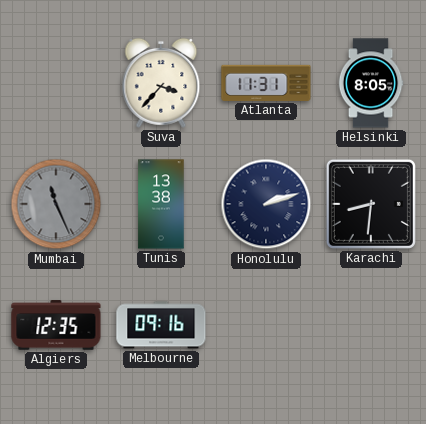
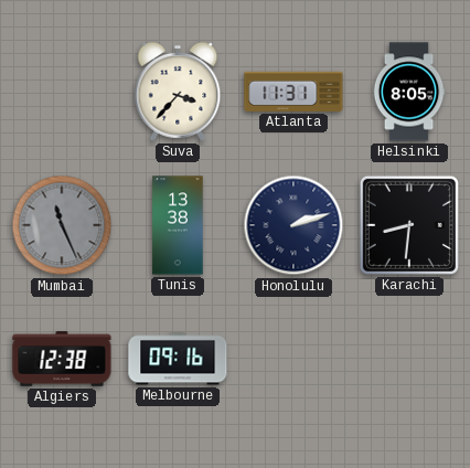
Algiers: 12:35 -> 12:38 (62, 359)
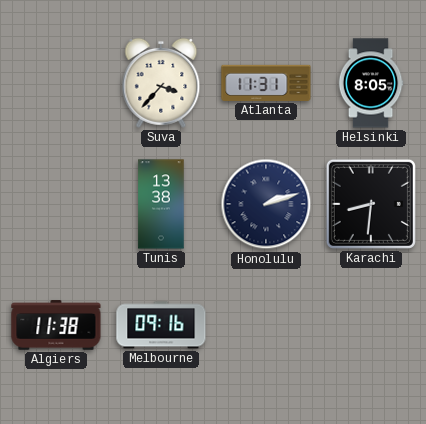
Mumbai: 11:26 -> none (62, 225)
Algiers: 12:38 -> 11:38 (56, 325)
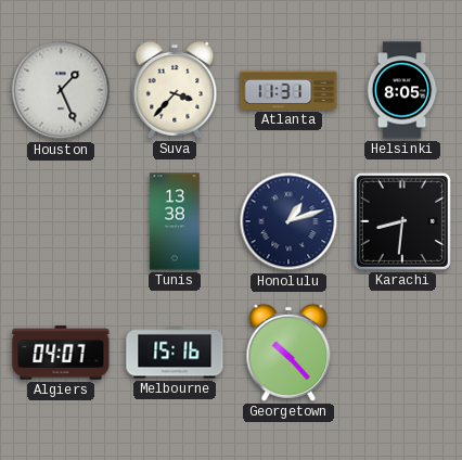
Houston: none -> 1:26 (61, 90)
Honolulu: 2:12 -> 1:12 (288, 221)
Algiers: 11:38 -> 04:07 (61, 353)
Melbourne: 09:16 -> 15:16 (175, 353)
Georgetown: none -> 10:23 (288, 353)
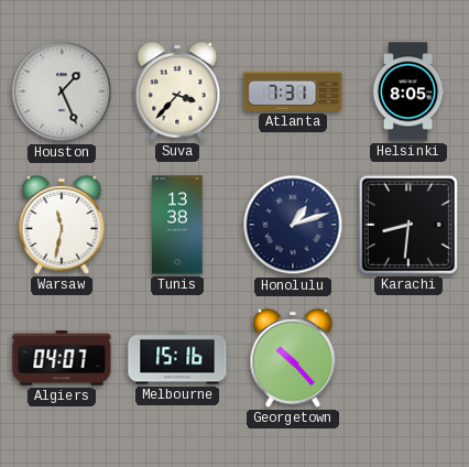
Atlanta: 11:31 -> 7:31 (293, 91)
Warsaw: none -> 11:32 (62, 225)
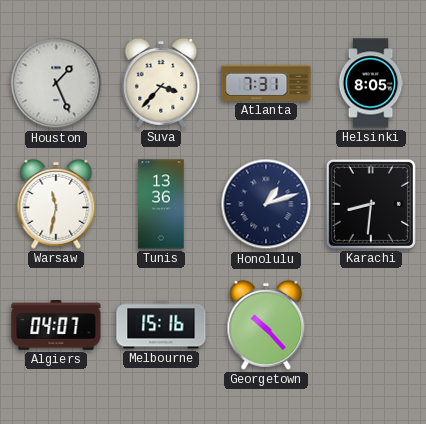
Tunis: 13:38 -> 13:36 (161, 204)
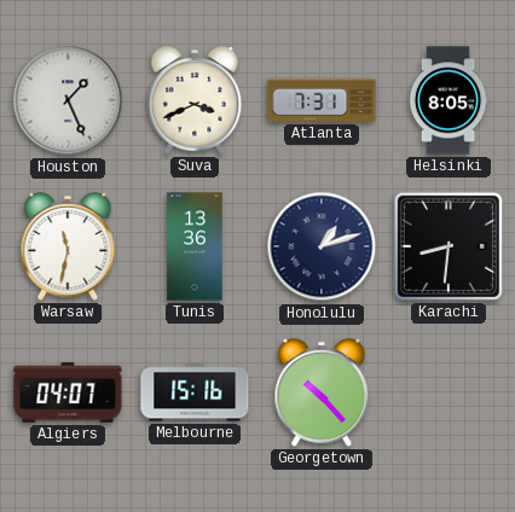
Suva: 3:37 -> 3:41 (195, 100)
